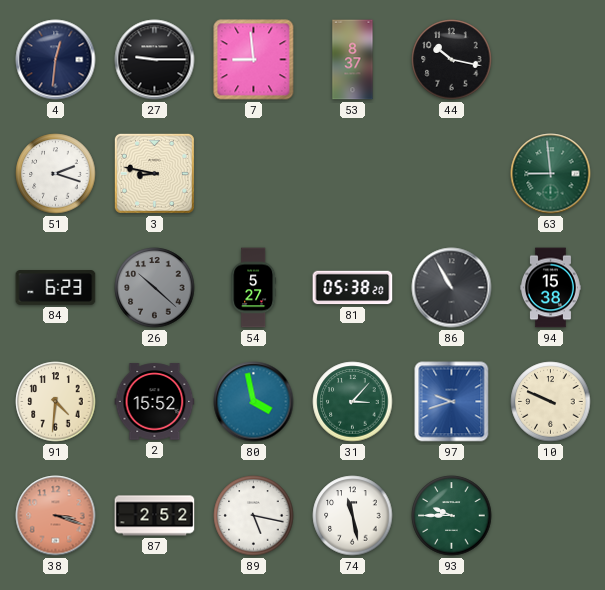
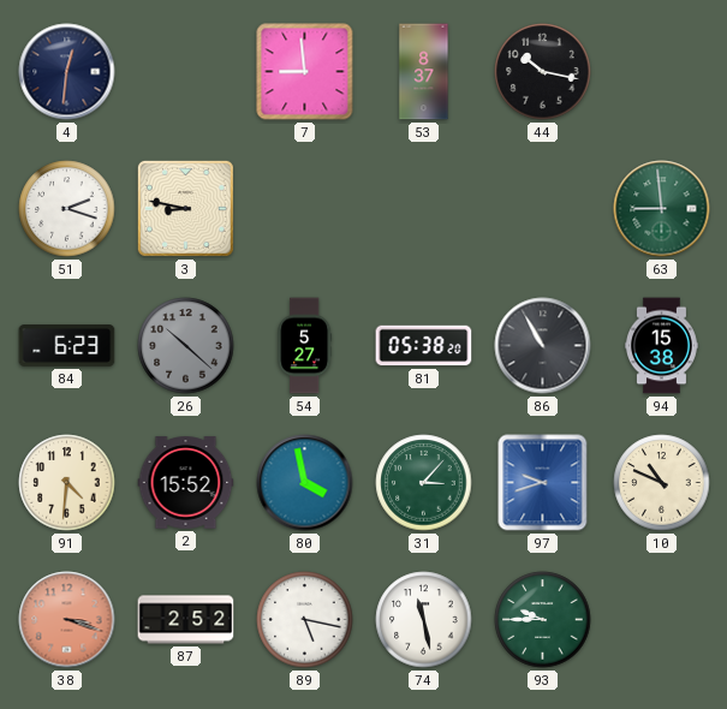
27: 9:15 -> none (155, 60)
10: 9:49 -> 10:49 (662, 483)
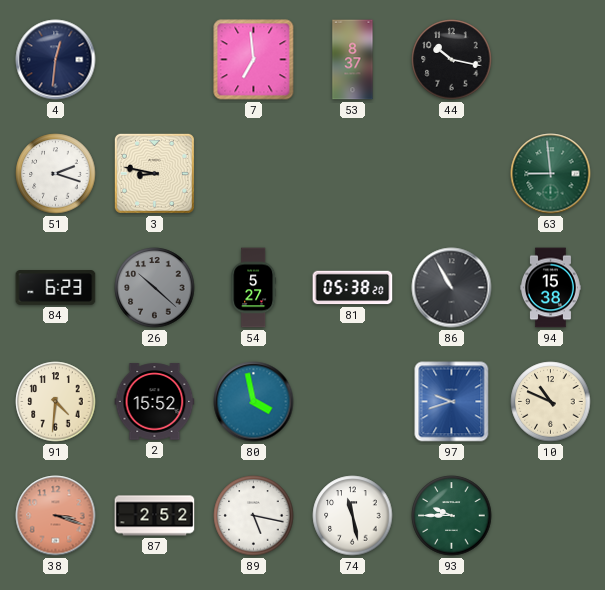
7: 8:59 -> 6:59 (254, 60)
31: 3:07 -> none (424, 483)
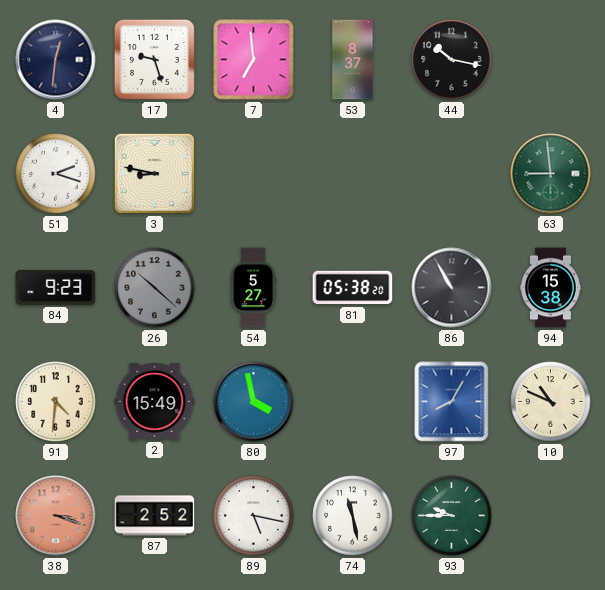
17: none -> 9:27 (154, 59)
84: 6:23 -> 9:23 (56, 288)
2: 15:52 -> 15:49 (155, 402)
97: 9:42 -> 8:05 (452, 402)
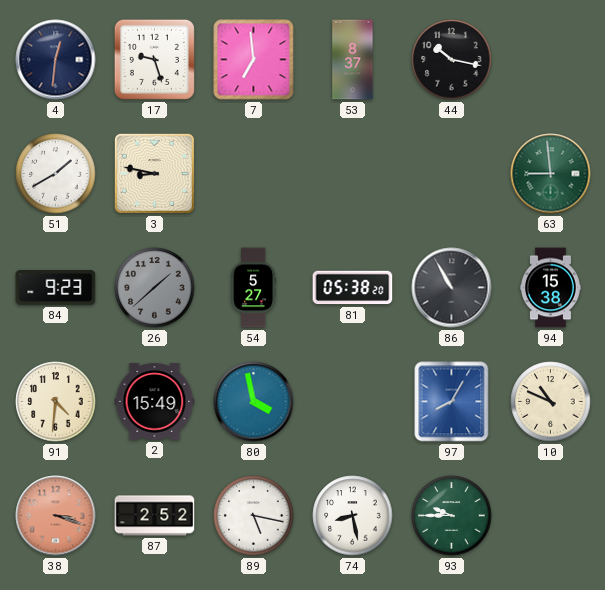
51: 2:18 -> 1:40 (56, 174)
26: 10:22 -> 1:38 (155, 288)
74: 11:28 -> 8:28 (353, 516)
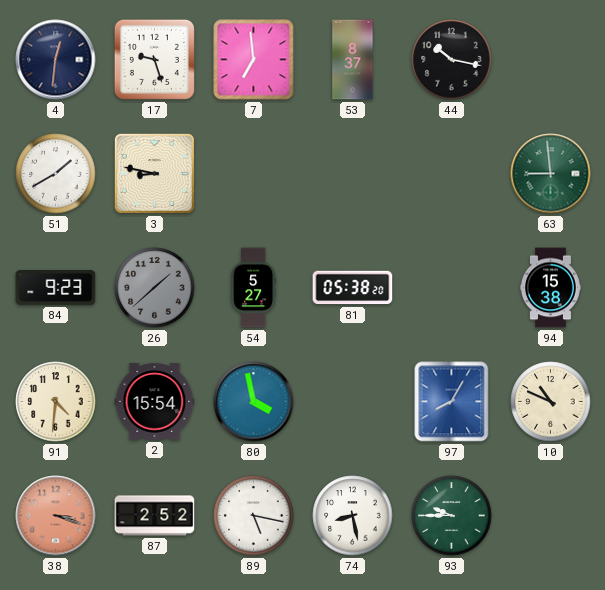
86: 10:55 -> none (452, 288)
2: 15:49 -> 15:54 (155, 402)
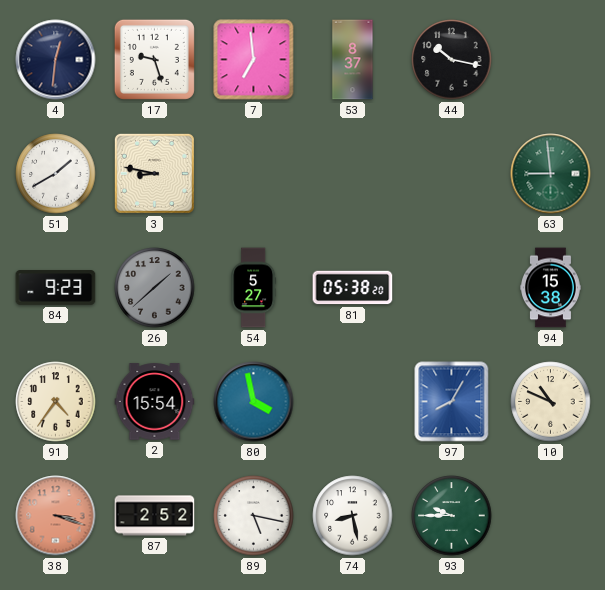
91: 4:31 -> 4:36 (56, 402)
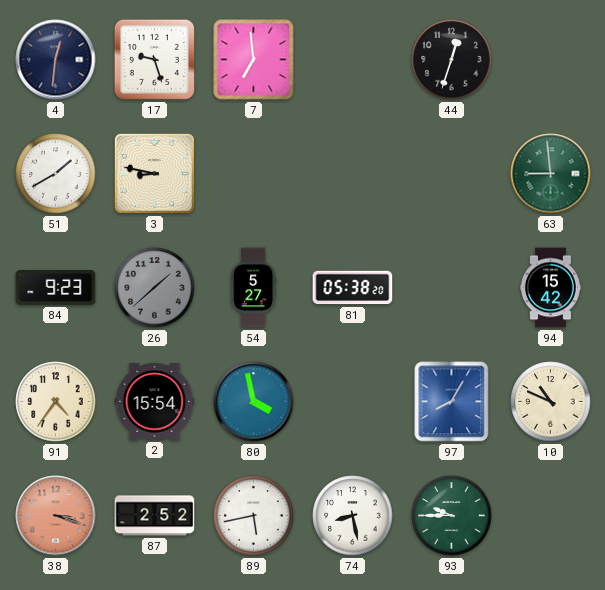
53: 8:37 -> none (353, 60)
44: 10:17 -> 12:33 (452, 60)
94: 15:38 -> 15:42 (551, 288)
89: 5:17 -> 5:43 (254, 516)
